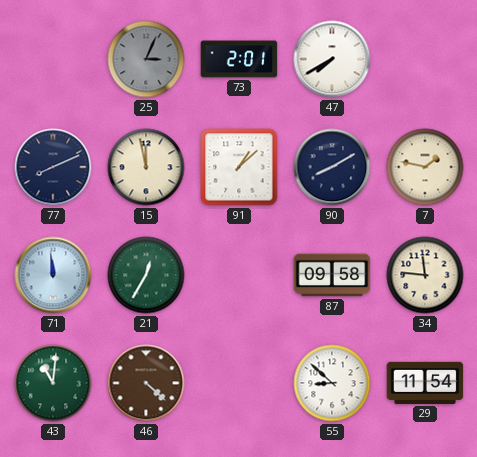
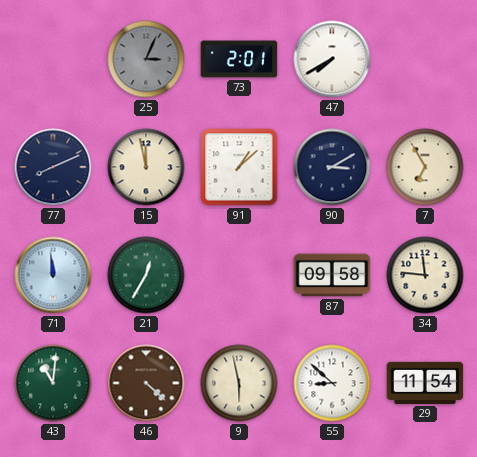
90: 8:10 -> 3:10 (332, 167)
7: 1:47 -> 6:55 (425, 167)
9: none -> 5:58 (239, 383)
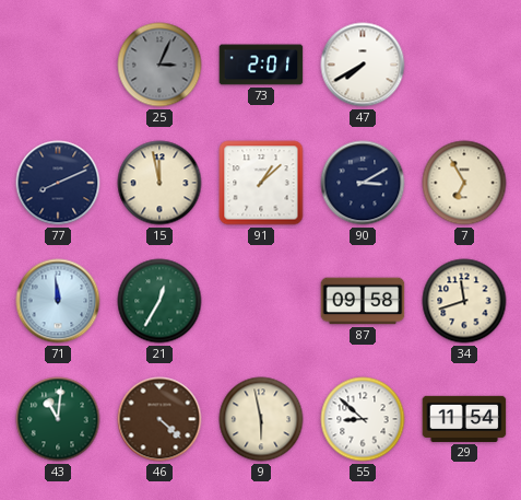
34: 11:46 -> 11:42 (464, 301)
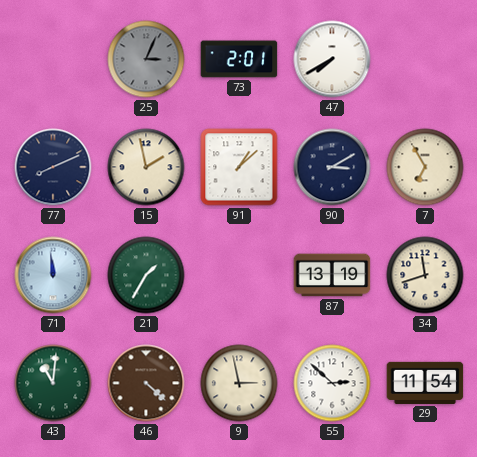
15: 11:58 -> 1:58 (146, 167)
21: 12:35 -> 1:35 (146, 275)
87: 09:58 -> 13:19 (332, 275)
9: 5:58 -> 2:58 (239, 383)
55: 8:52 -> 2:52 (332, 383)
